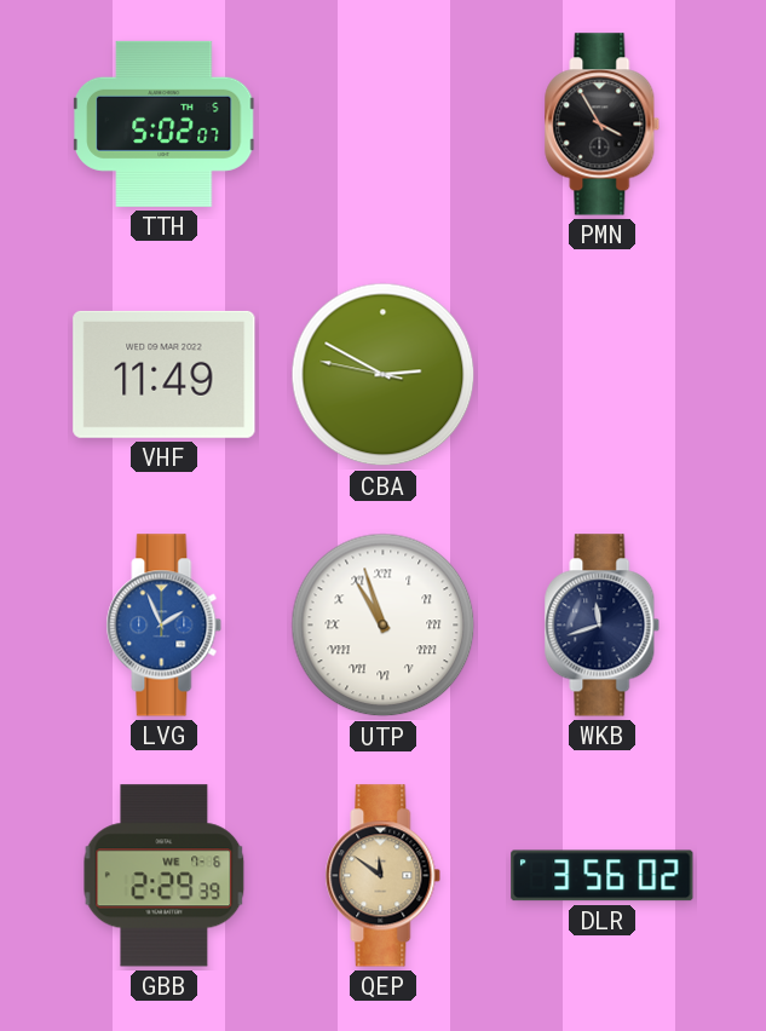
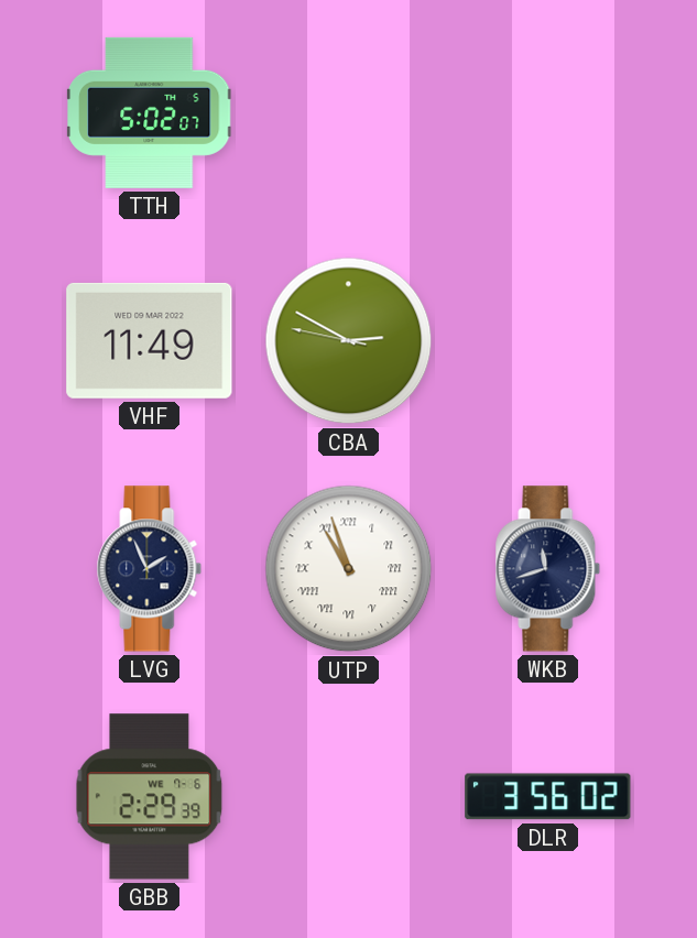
PMN: 3:55 -> none (603, 125)
LVG dial: blue -> navy (150, 569)
QEP: 11:51 -> none (384, 876)
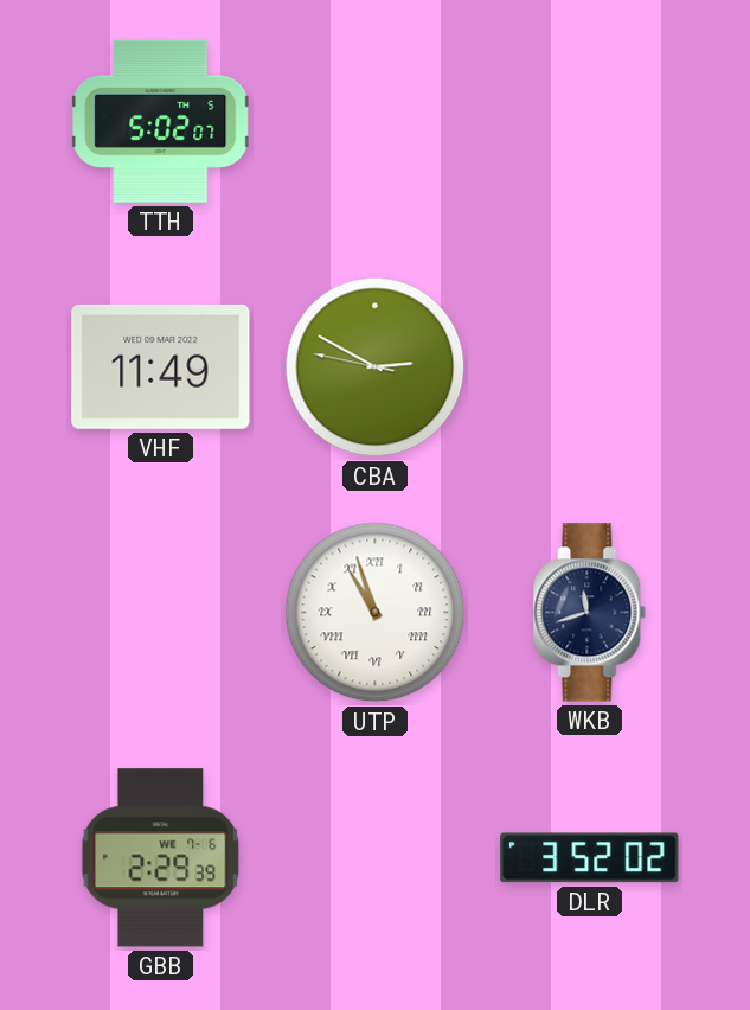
LVG: 1:56 -> none (150, 569)
DLR: 3:56 -> 3:52 (590, 858)
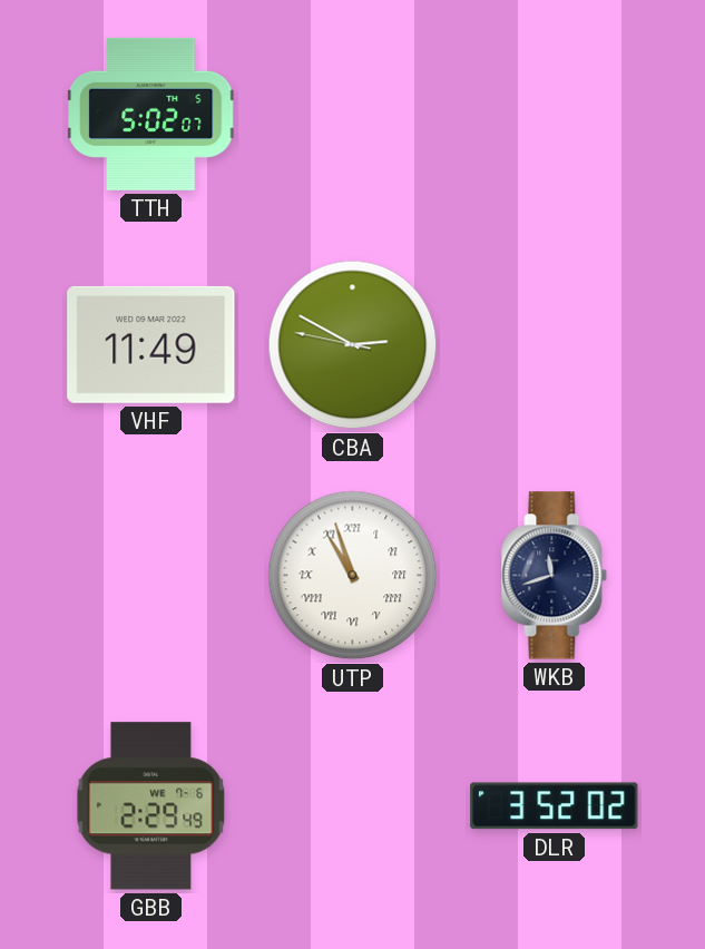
GBB: 2:29:39 -> 2:29:49 (151, 806)
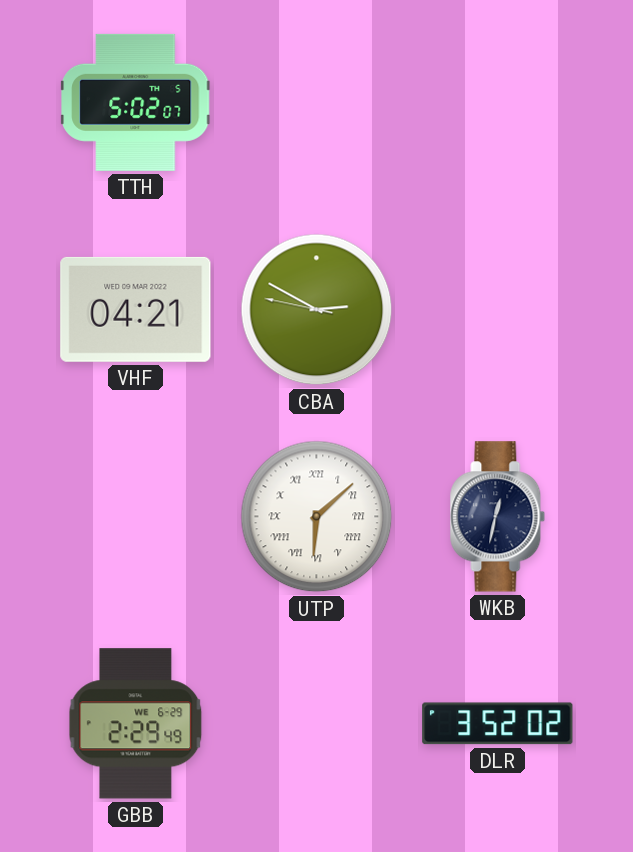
VHF: 11:49 -> 04:21 (136, 309)
UTP: 10:57 -> 6:08 (317, 517)
WKB: 11:42 -> 12:32 (498, 517)
GBB date: WE 7-6 -> WE 6-29 (136, 724)
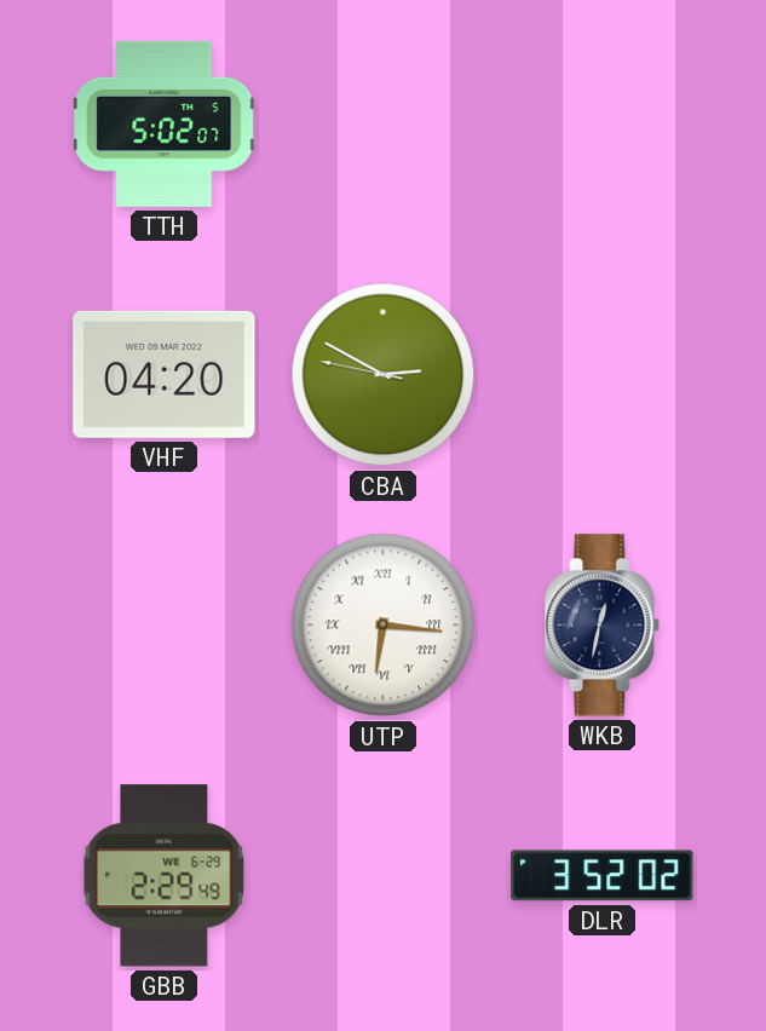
VHF: 04:21 -> 04:20 (165, 374)
UTP: 6:08 -> 6:16 (384, 626)
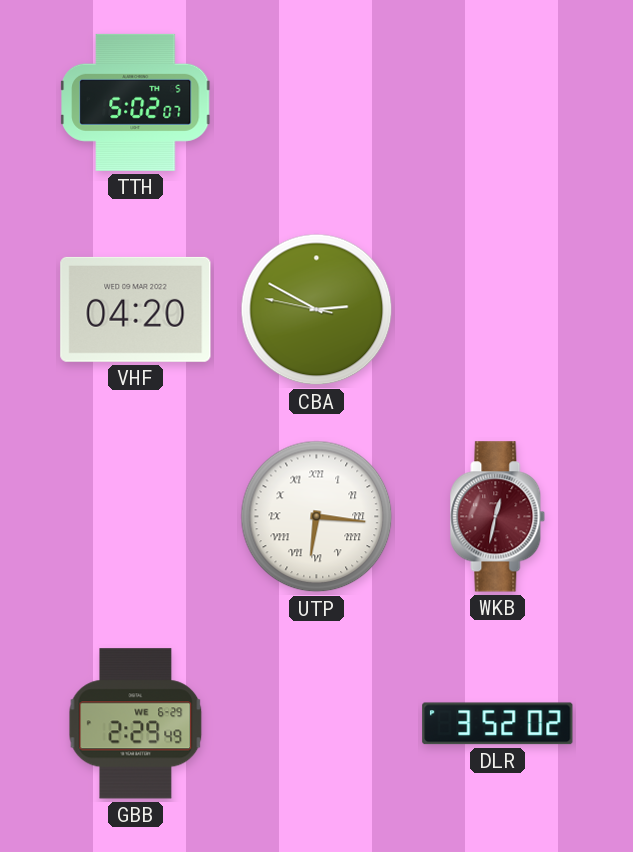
WKB dial: navy -> burgundy (498, 517)
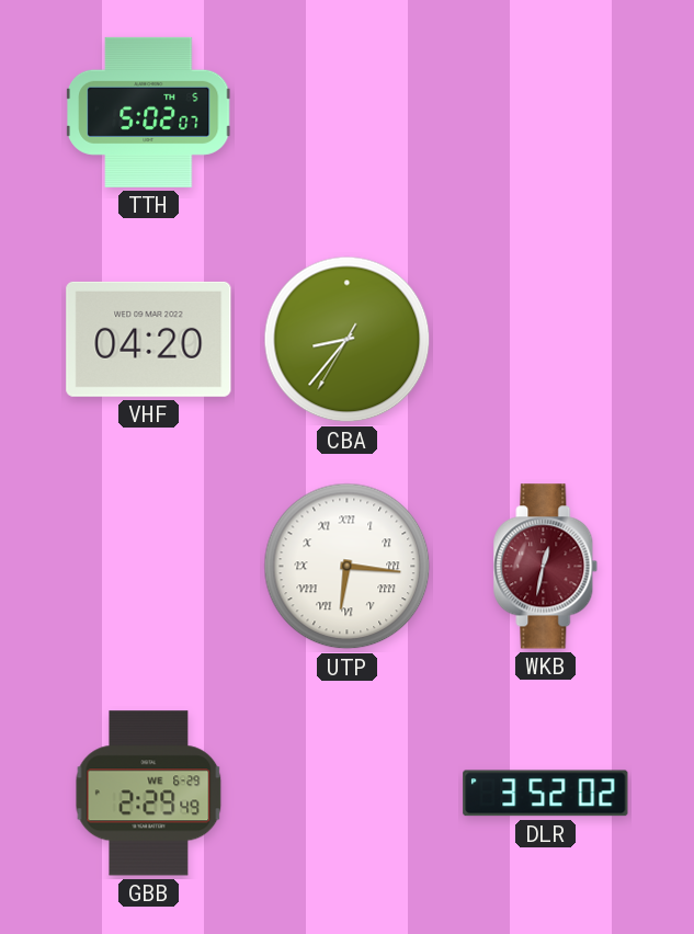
CBA: 2:49 -> 8:36 (348, 340)
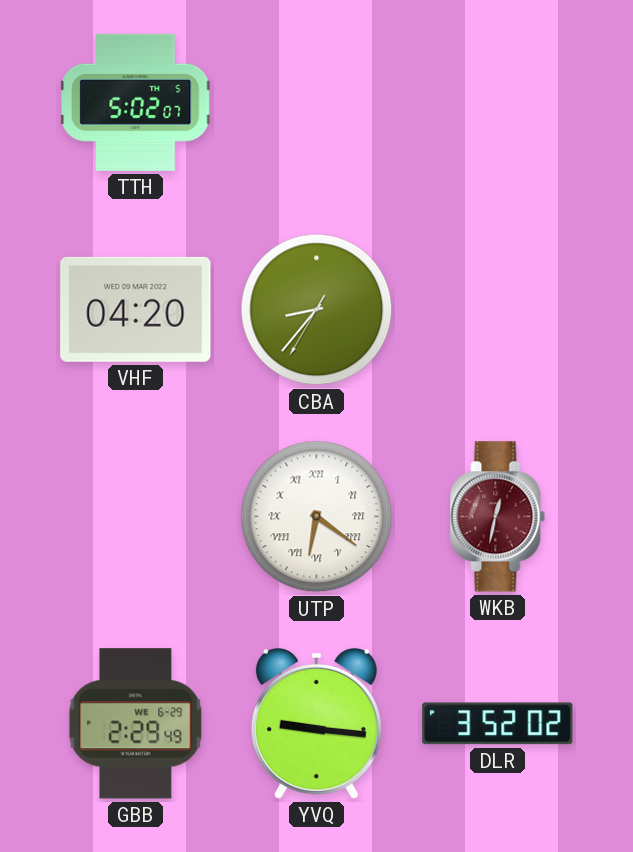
UTP: 6:16 -> 6:21 (317, 517)
YVQ: none -> 9:16 (316, 723)
